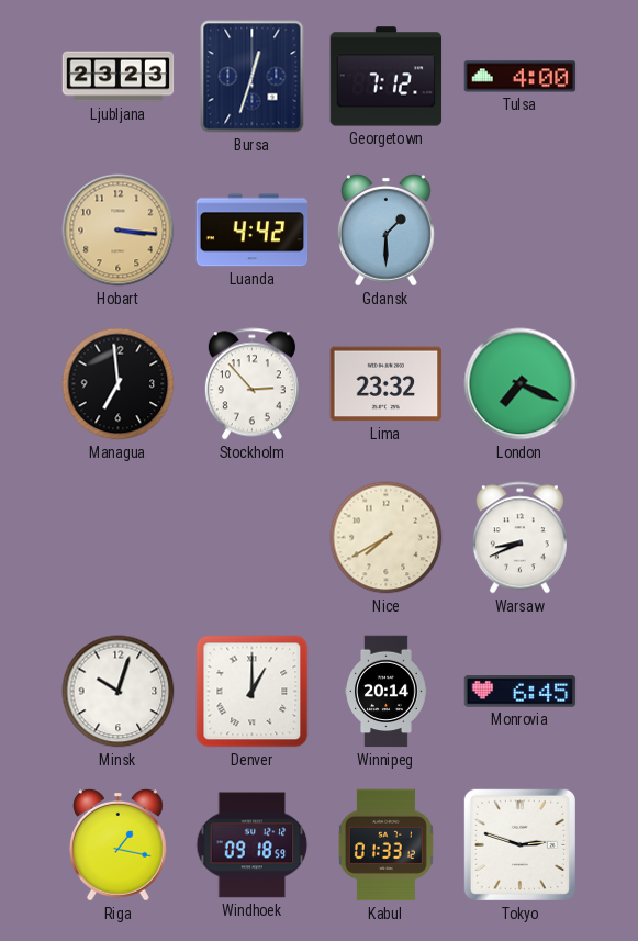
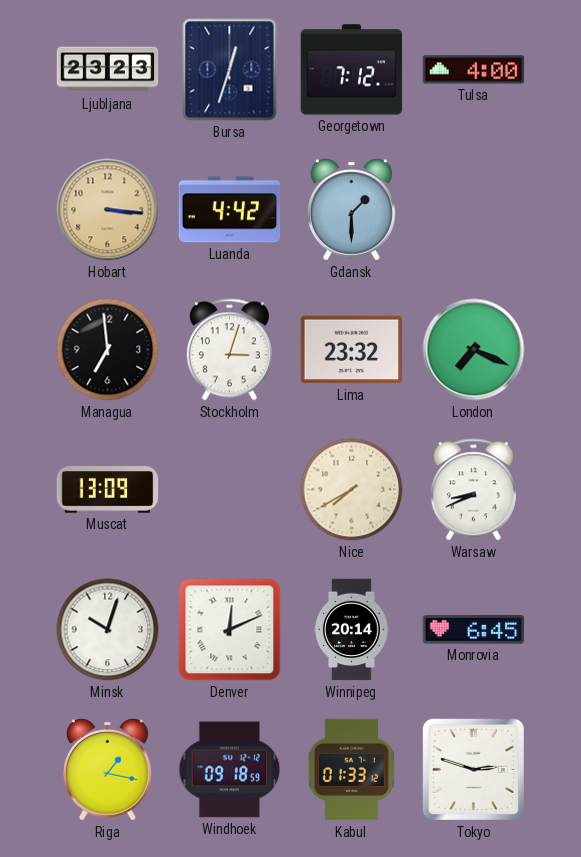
Stockholm: 2:53 -> 3:03 (229, 350)
Muscat: none -> 13:09 (108, 490)
Denver: 1:00 -> 12:11 (230, 630)
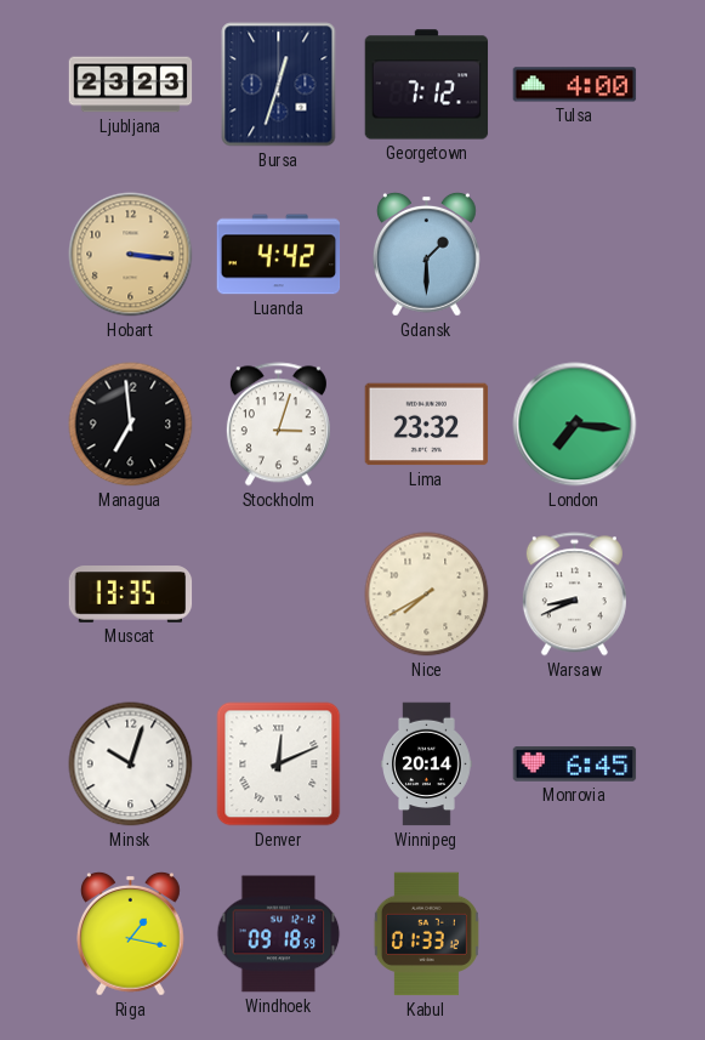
London: 7:19 -> 7:16 (575, 425)
Muscat: 13:09 -> 13:35 (131, 595)
Tokyo: 2:48 -> none (473, 769)
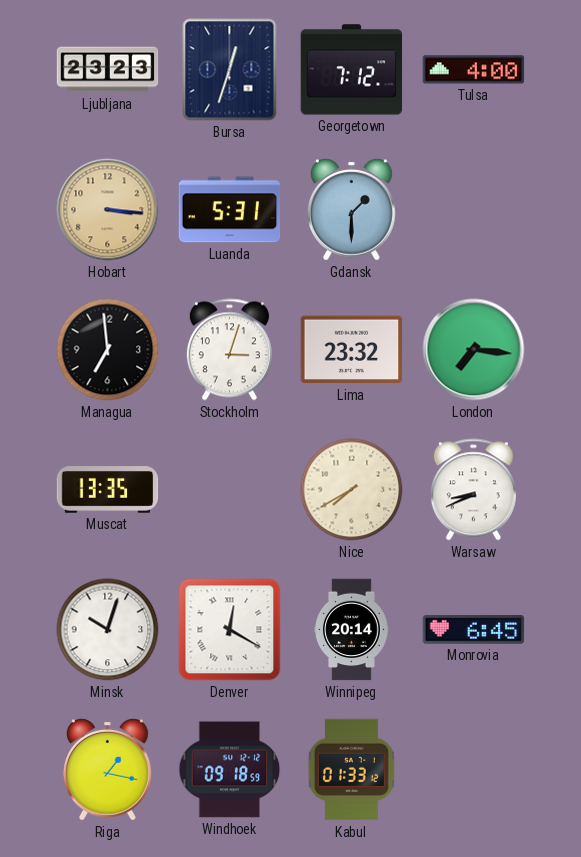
Luanda: 4:42 -> 5:31 (230, 210)
Denver: 12:11 -> 12:20 (230, 630)
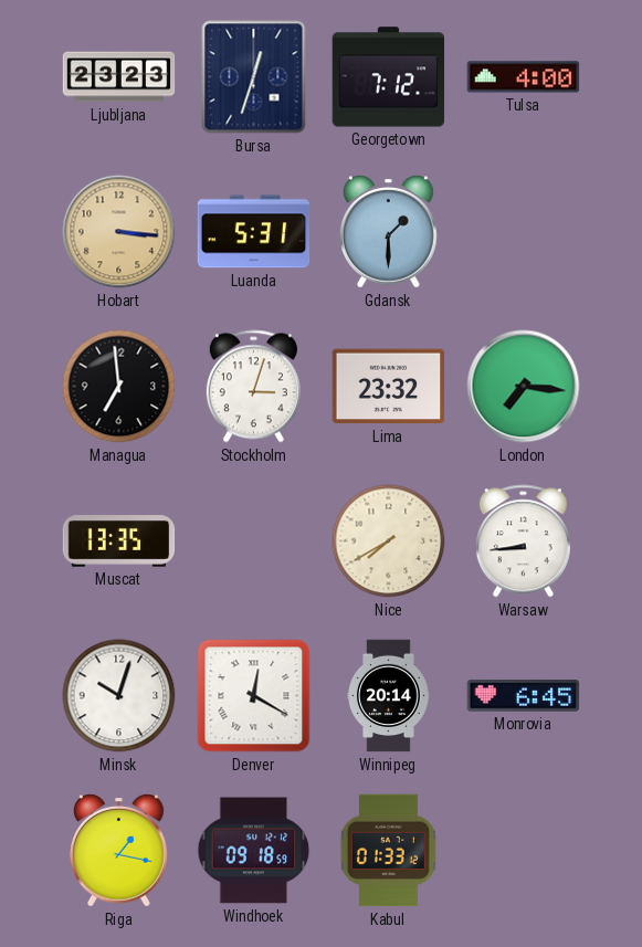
Warsaw: 8:41 -> 8:44 (523, 541)
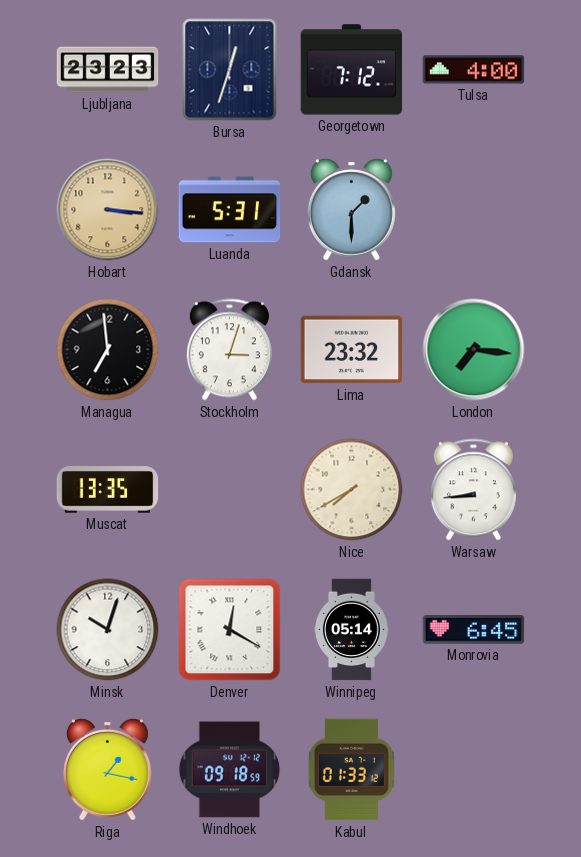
Winnipeg: 20:14 -> 05:14 (352, 630)
